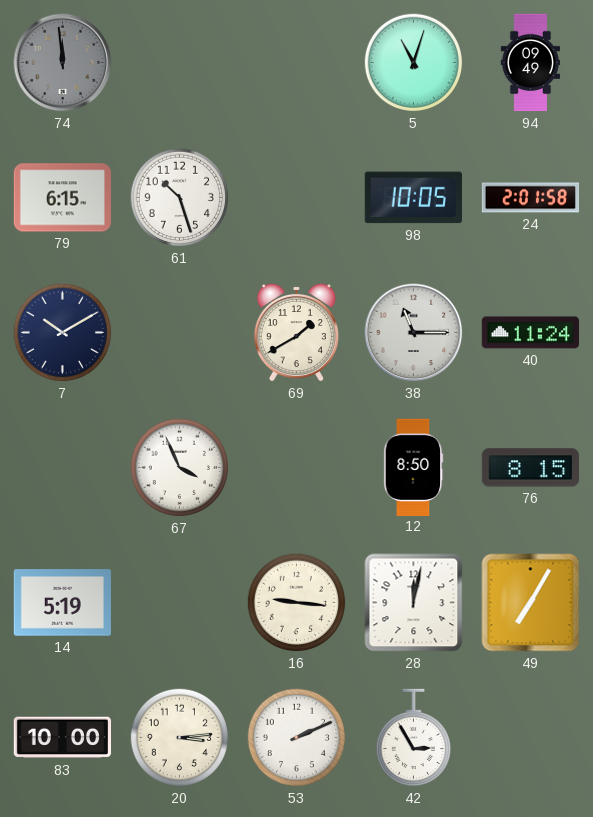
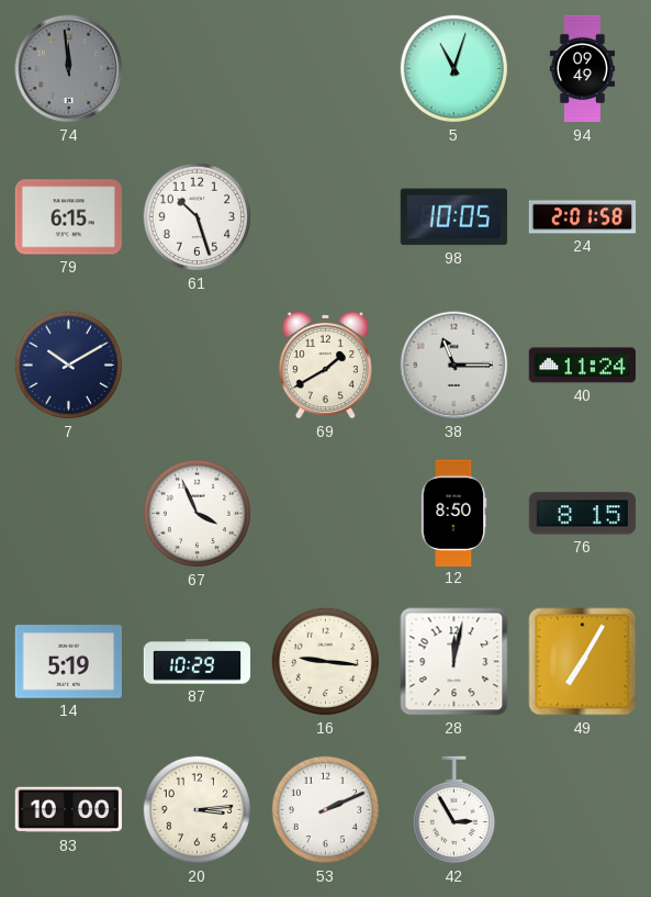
87: none -> 10:29 (198, 662)
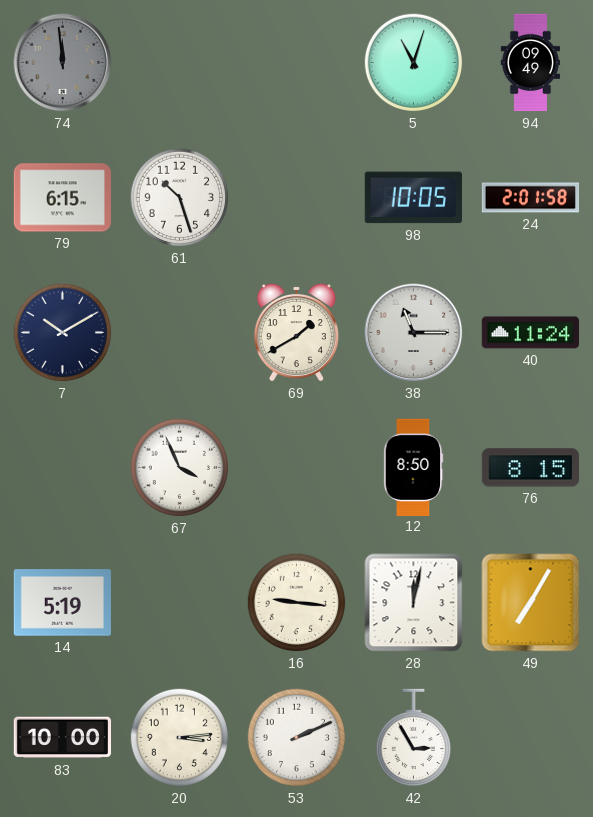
87: 10:29 -> none (198, 662)
